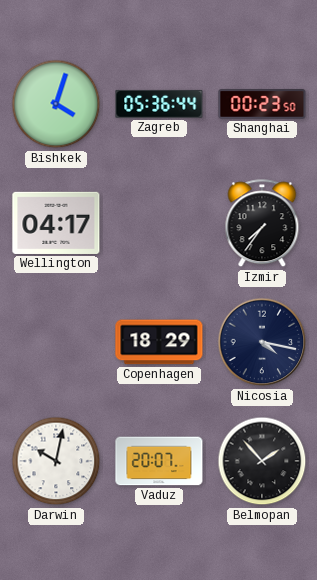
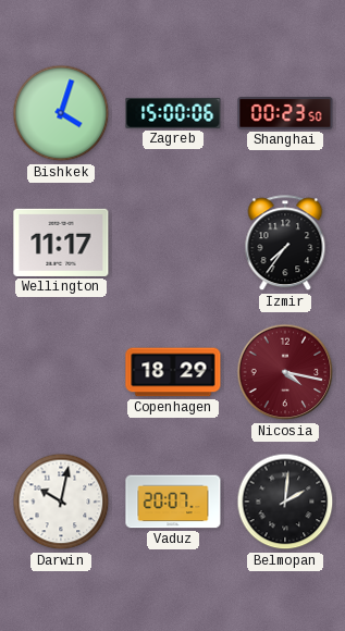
Zagreb: 05:36 -> 15:00 (173, 113)
Wellington: 04:17 -> 11:17 (61, 243)
Nicosia dial: navy -> burgundy (285, 372)
Belmopan: 1:53 -> 2:01 (285, 502)
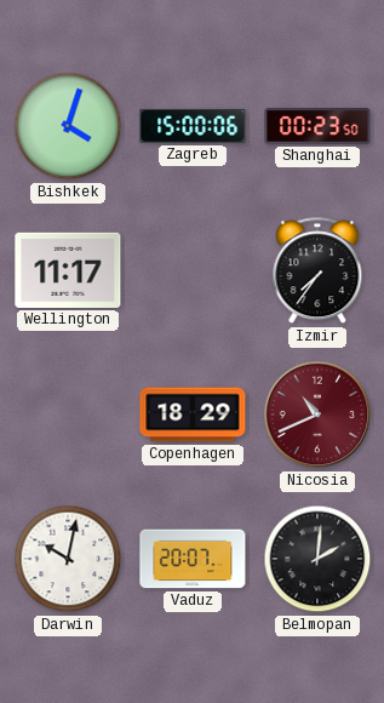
Nicosia: 4:17 -> 10:41 (317, 415)
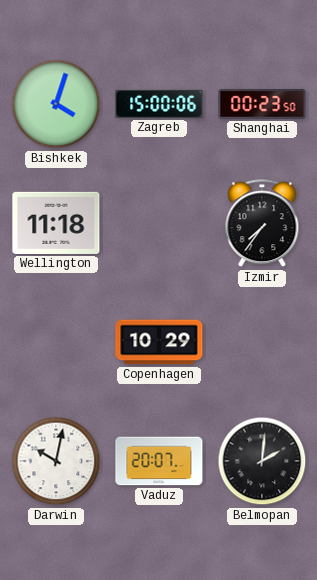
Wellington: 11:17 -> 11:18 (56, 223)
Copenhagen: 18:29 -> 10:29 (159, 342)
Nicosia: 10:41 -> none (317, 415)
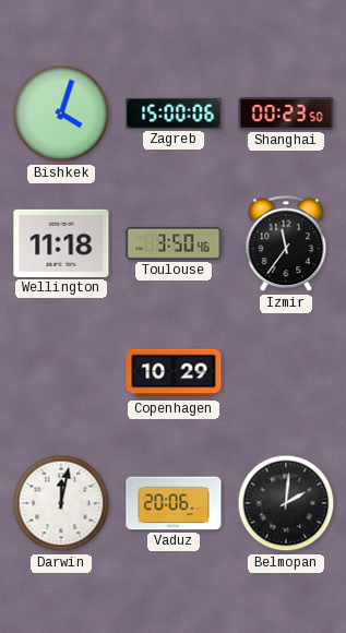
Toulouse: none -> 3:50 (174, 243)
Izmir: 7:36 -> 11:36 (286, 244)
Darwin: 10:02 -> 12:02 (61, 503)
Vaduz: 20:07 -> 20:06 (174, 503)
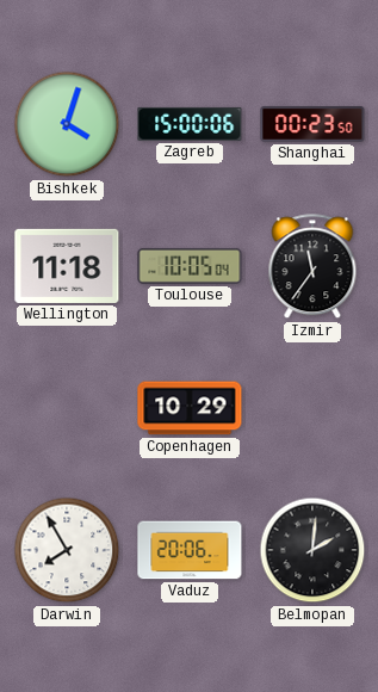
Toulouse: 3:50 -> 10:05 (190, 266)
Darwin: 12:02 -> 7:55 (67, 550)
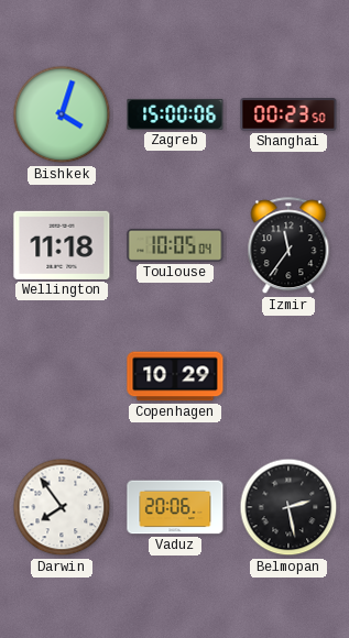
Darwin: 7:55 -> 7:54 (62, 507)
Belmopan: 2:01 -> 2:28 (288, 507)
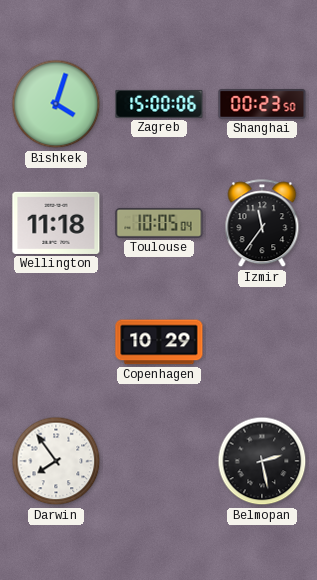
Vaduz: 20:06 -> none (175, 507)
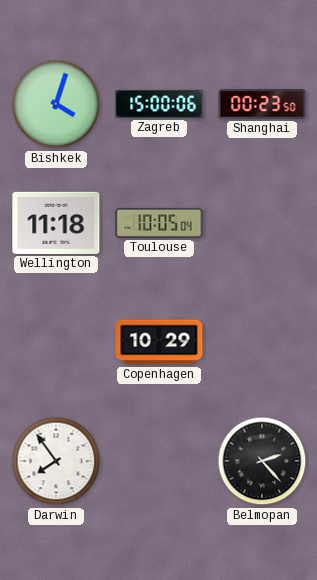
Izmir: 11:36 -> none (262, 224)
Belmopan: 2:28 -> 2:23 (262, 461)
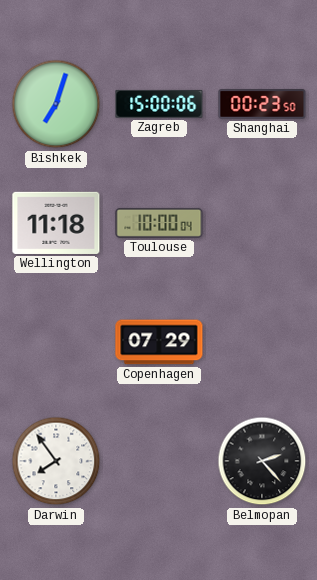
Bishkek: 4:03 -> 7:03 (56, 104)
Toulouse: 10:05 -> 10:00 (159, 223)
Copenhagen: 10:29 -> 07:29 (159, 342)
